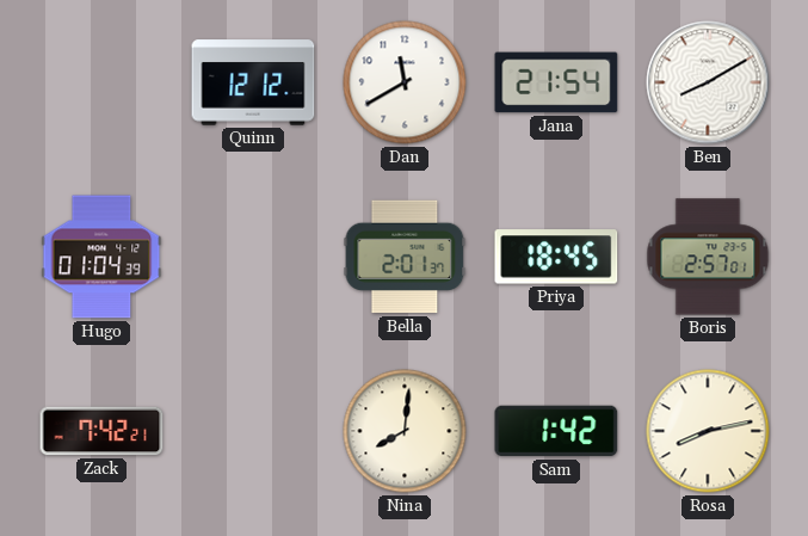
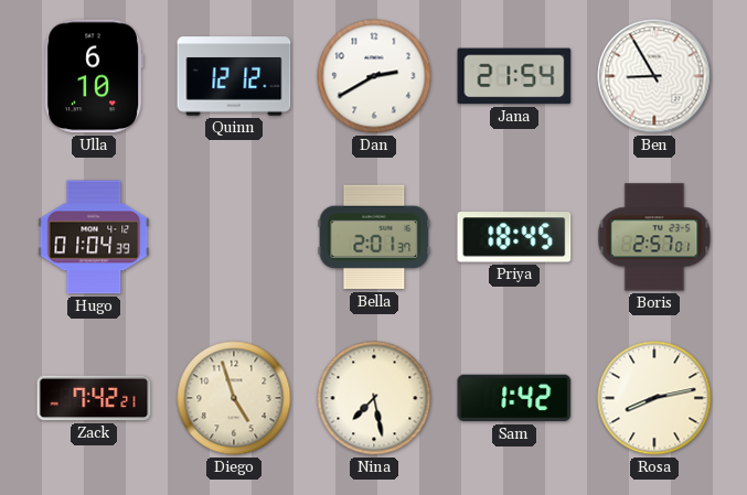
Ulla: none -> 6:10 (94, 76)
Dan: 11:40 -> 2:40 (374, 76)
Ben: 8:10 -> 8:55 (654, 76)
Diego: none -> 4:57 (234, 398)
Nina: 8:01 -> 7:28 (374, 398)
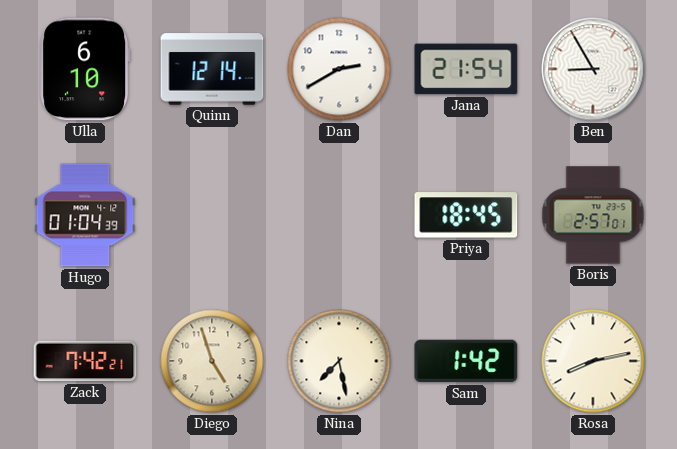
Quinn: 12:12 -> 12:14 (212, 69)
Bella: 2:01 -> none (374, 237)
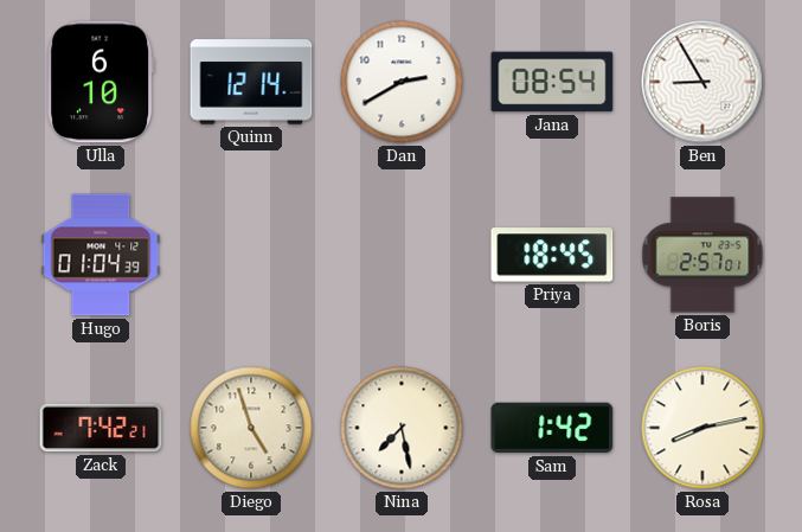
Jana: 21:54 -> 08:54 (552, 82)
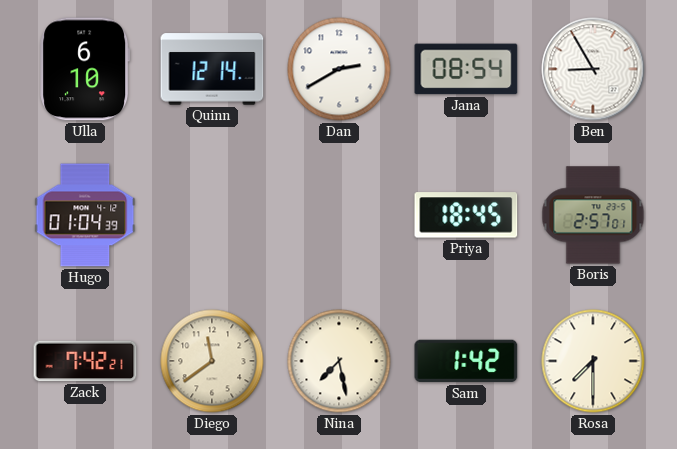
Diego: 4:57 -> 11:39 (212, 361)
Rosa: 8:13 -> 7:30 (593, 361)
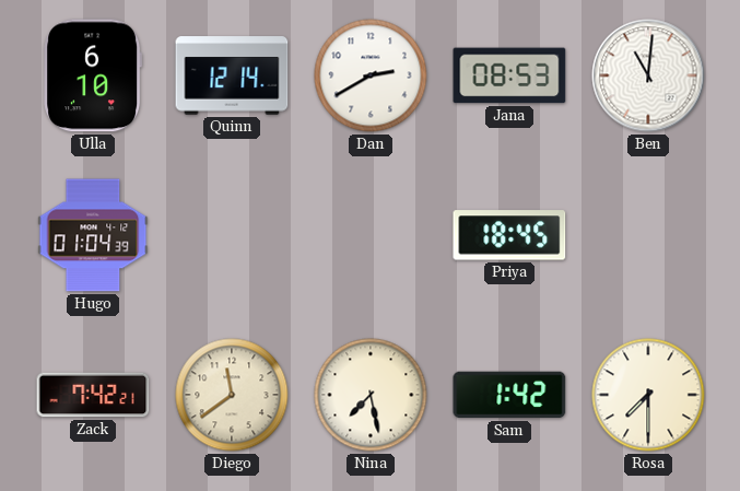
Jana: 08:54 -> 08:53 (509, 75)
Ben: 8:55 -> 11:01 (648, 75)
Boris: 2:57 -> none (593, 215)
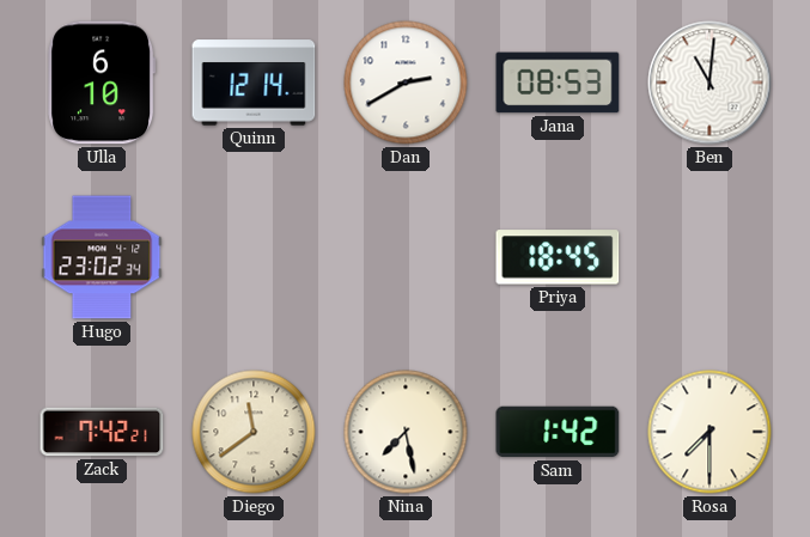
Hugo: 01:04 -> 23:02 (102, 257)
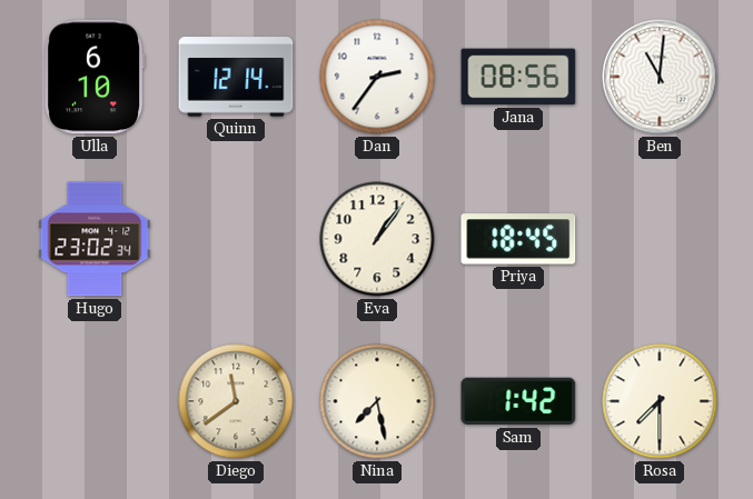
Dan: 2:40 -> 2:36 (377, 77)
Jana: 08:53 -> 08:56 (518, 77)
Eva: none -> 1:06 (377, 239)
Zack: 7:42 -> none (102, 432)
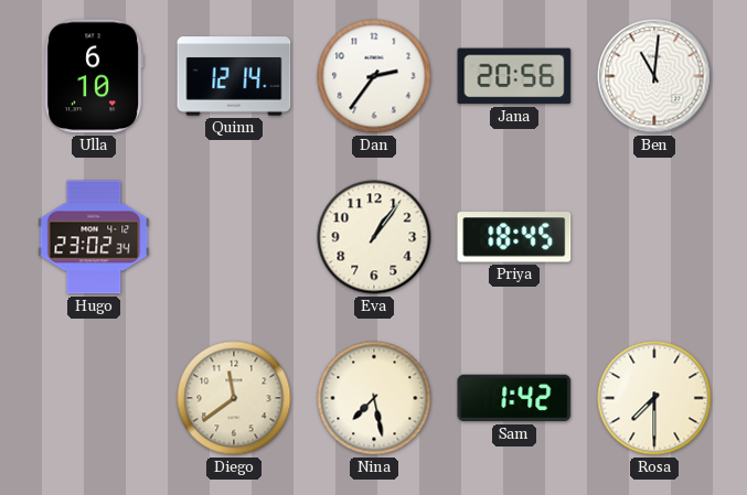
Jana: 08:56 -> 20:56 (514, 76)
